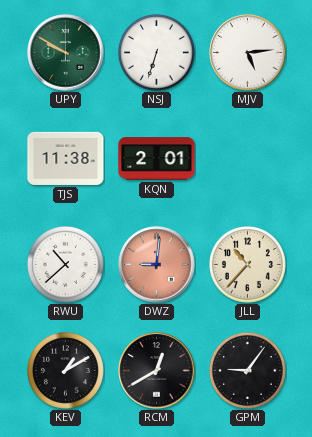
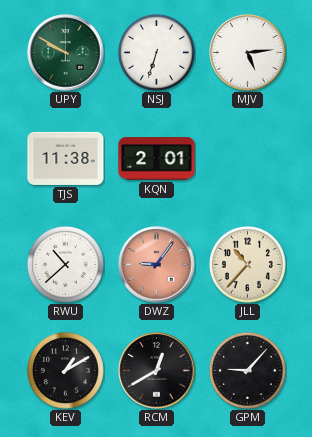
DWZ: 9:01 -> 9:06 (157, 265)
GPM: 9:06 -> 9:07 (247, 370)
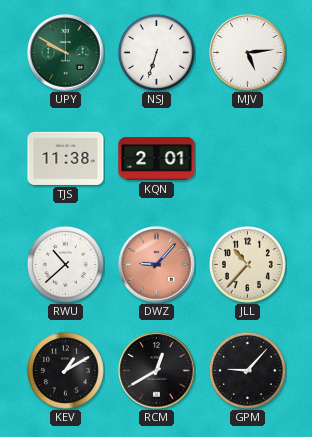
DWZ: 9:06 -> 9:07 (157, 265)
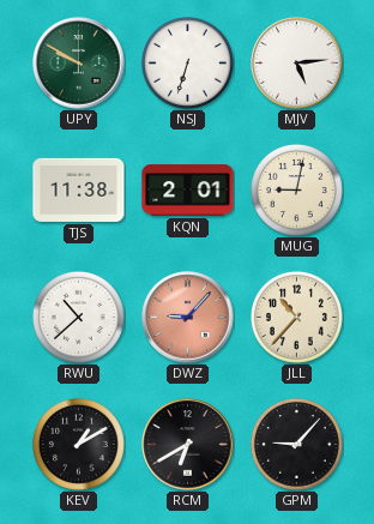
MUG: none -> 9:02 (296, 189)
RCM: 12:40 -> 6:40 (188, 445)
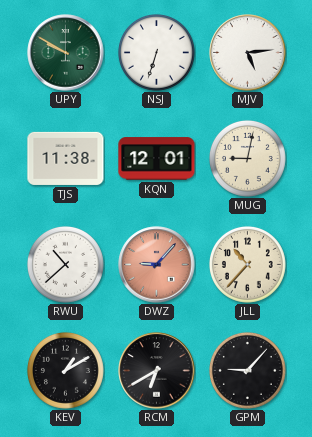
KQN: 2:01 -> 12:01 (157, 159)
